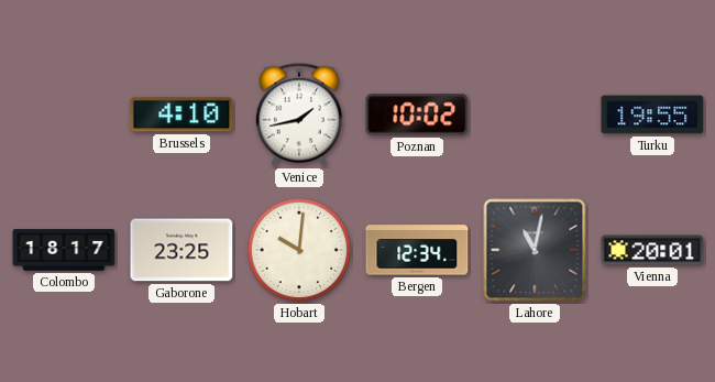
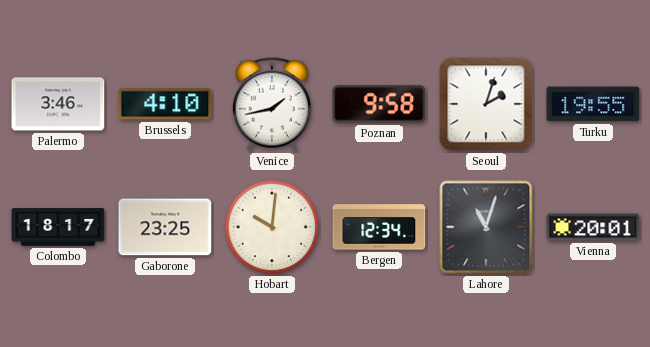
Palermo: none -> 3:46 (58, 104)
Poznan: 10:02 -> 9:58 (379, 104)
Seoul: none -> 2:03 (486, 104)
Lahore: 11:02 -> 11:03 (486, 227)
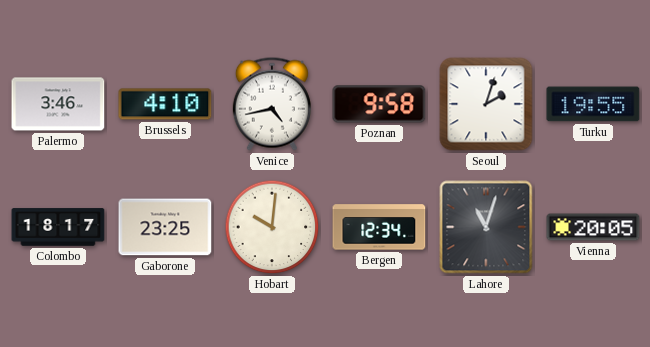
Venice: 1:43 -> 4:43 (272, 104)
Vienna: 20:01 -> 20:05 (593, 227)
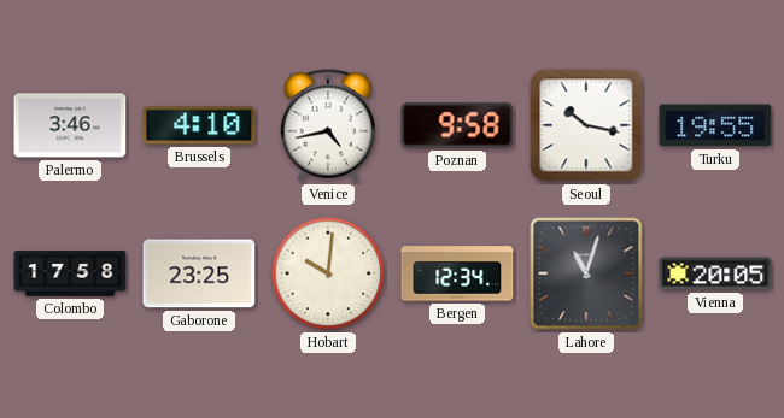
Seoul: 2:03 -> 10:17 (586, 125)
Colombo: 18:17 -> 17:58 (70, 273)
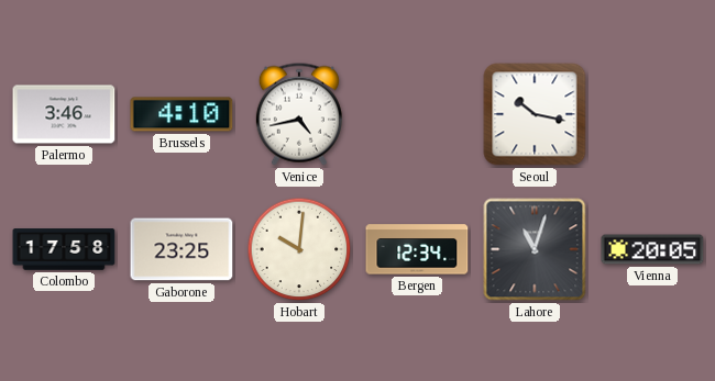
Poznan: 9:58 -> none (457, 125)
Turku: 19:55 -> none (715, 125)
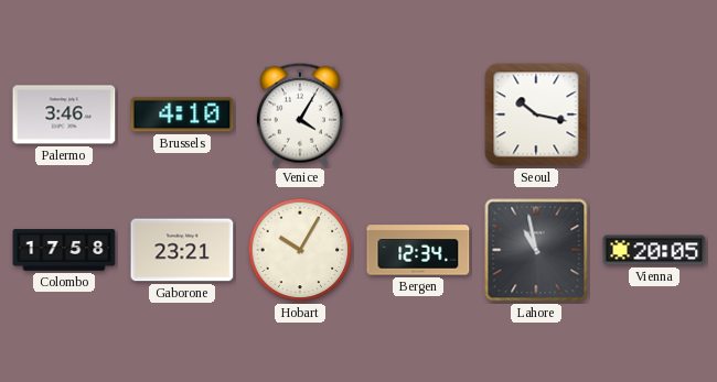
Venice: 4:43 -> 4:05 (300, 114)
Gaborone: 23:25 -> 23:21 (182, 250)
Hobart: 10:01 -> 10:05 (300, 250)
Lahore: 11:03 -> 10:58 (536, 250)
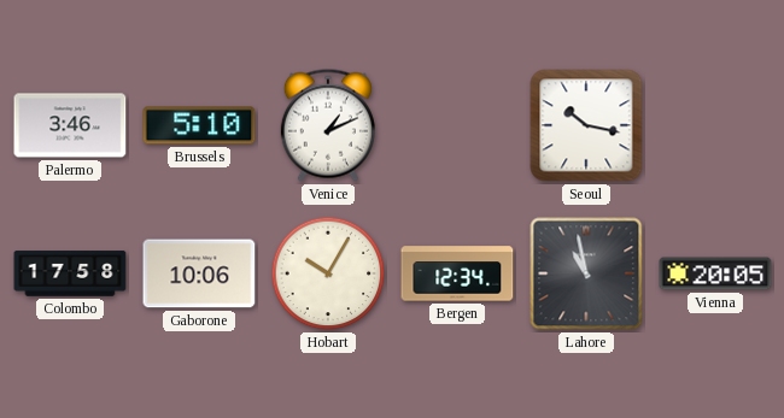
Brussels: 4:10 -> 5:10 (199, 125)
Venice: 4:05 -> 1:11 (328, 125)
Gaborone: 23:21 -> 10:06 (199, 273)
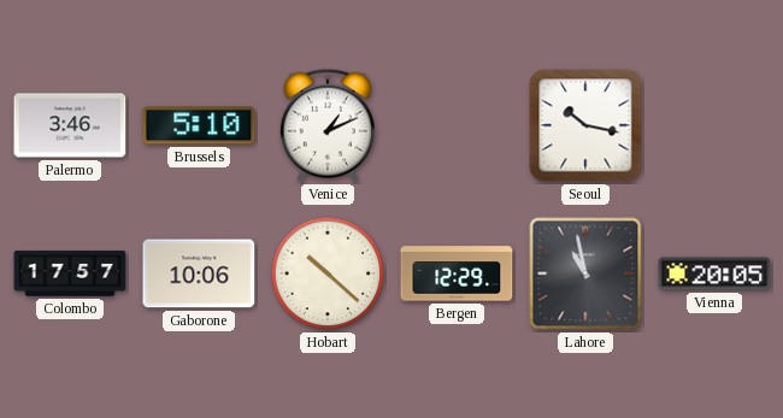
Colombo: 17:58 -> 17:57 (70, 273)
Hobart: 10:05 -> 10:22 (328, 273)
Bergen: 12:34 -> 12:29 (457, 273)
